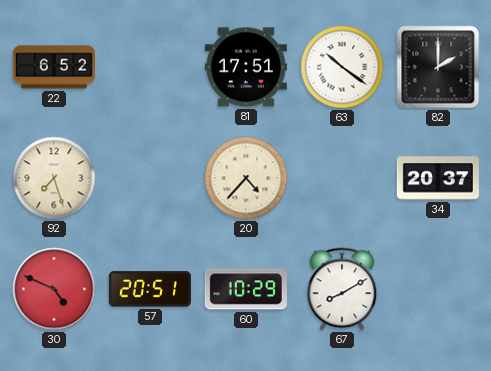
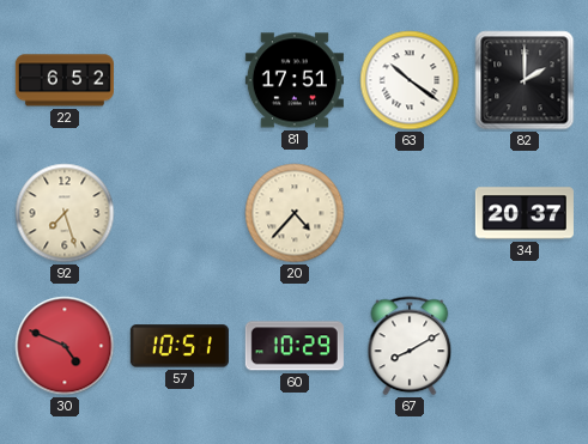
57: 20:51 -> 10:51 (180, 346)
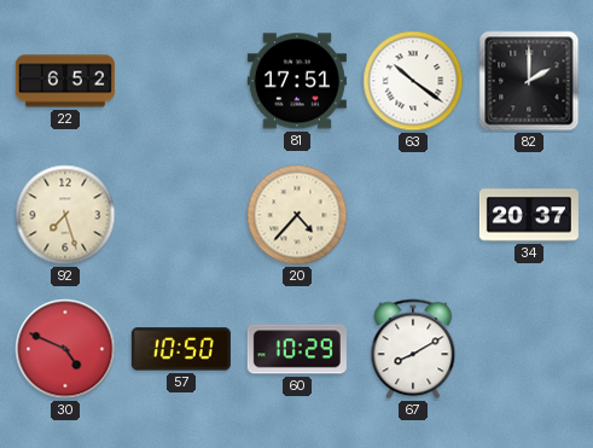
57: 10:51 -> 10:50 (181, 349)
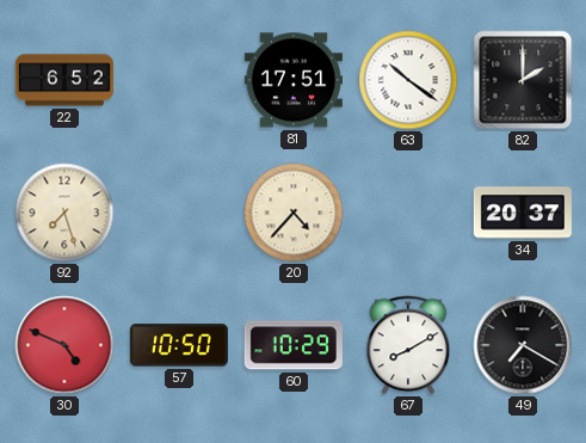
49: none -> 7:20 (523, 345)
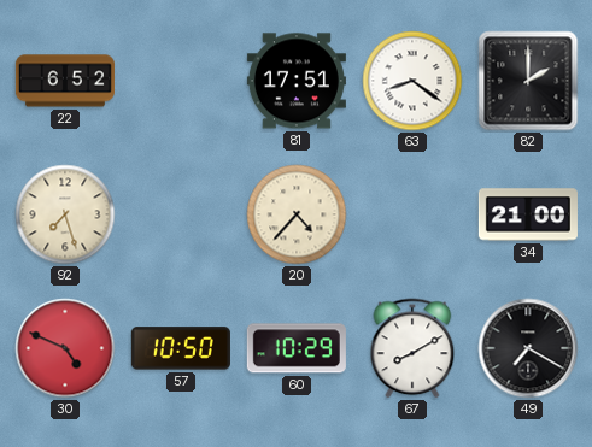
63: 10:21 -> 8:21 (412, 81)
34: 20:37 -> 21:00 (528, 214)
